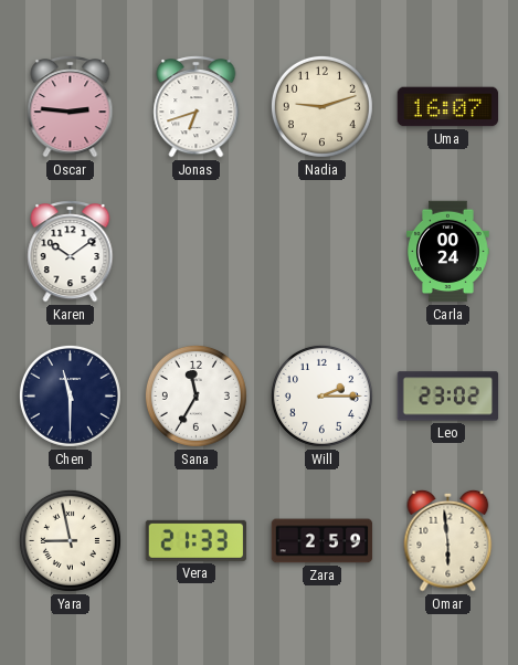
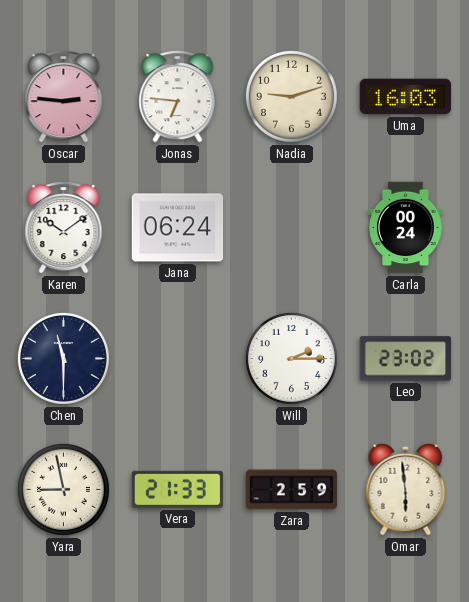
Jonas: 6:42 -> 6:46 (178, 97)
Uma: 16:07 -> 16:03 (406, 97)
Jana: none -> 06:24 (178, 228)
Sana: 11:35 -> none (195, 395)
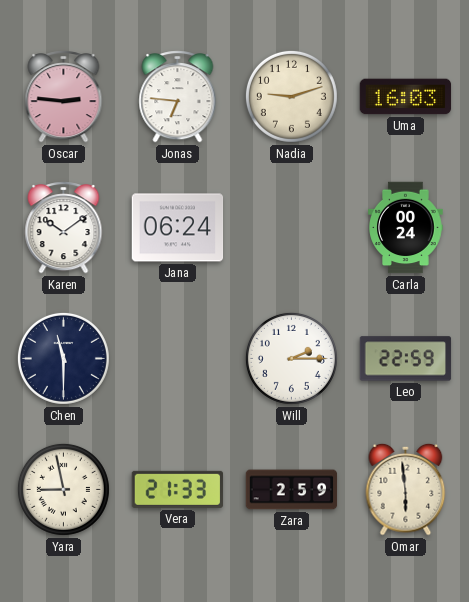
Leo: 23:02 -> 22:59 (406, 359)
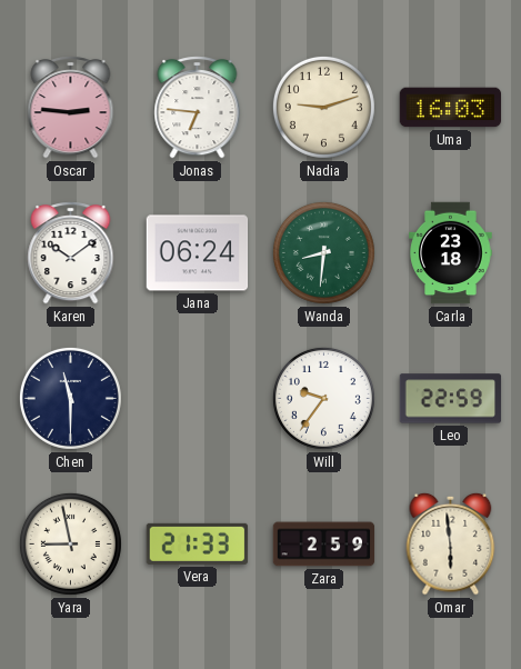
Wanda: none -> 8:31 (323, 252)
Carla: 00:24 -> 23:18 (451, 253)
Will: 2:15 -> 9:36 (323, 398)
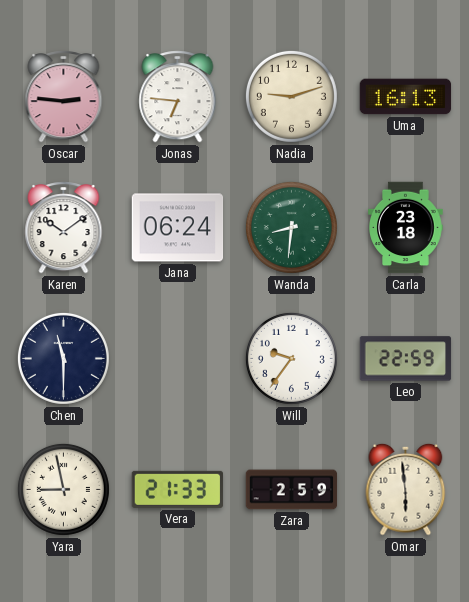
Uma: 16:03 -> 16:13 (406, 97)
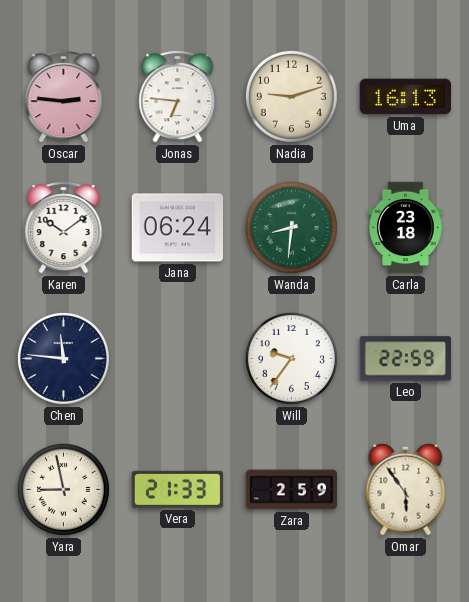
Chen: 11:30 -> 11:46 (63, 358)
Omar: 5:59 -> 5:54 (406, 489)
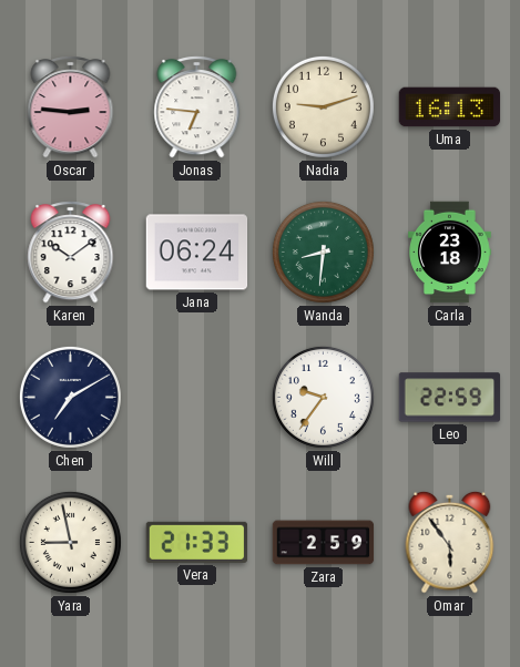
Chen: 11:46 -> 7:10 (70, 397)
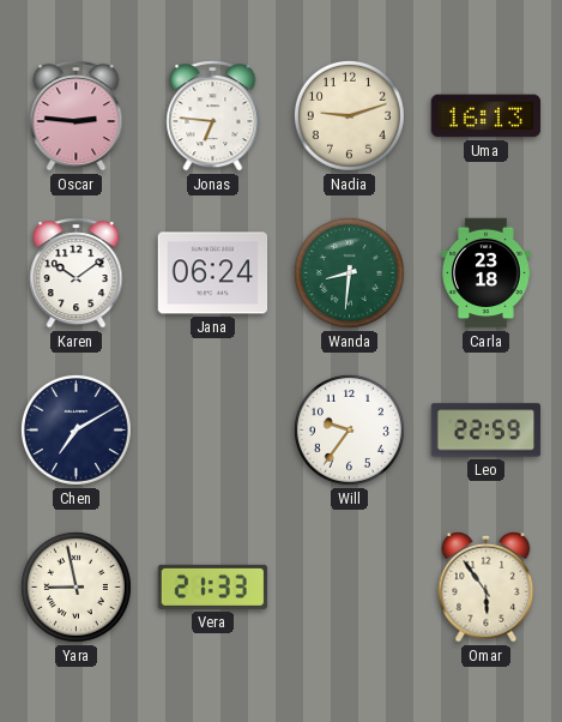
Zara: 2:59 -> none (324, 543)
